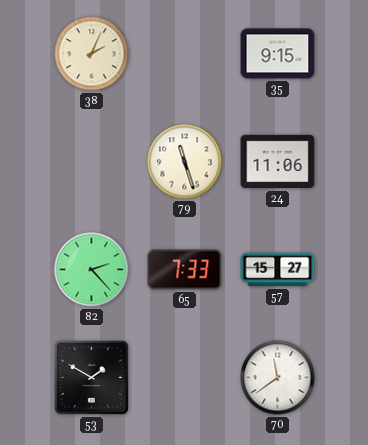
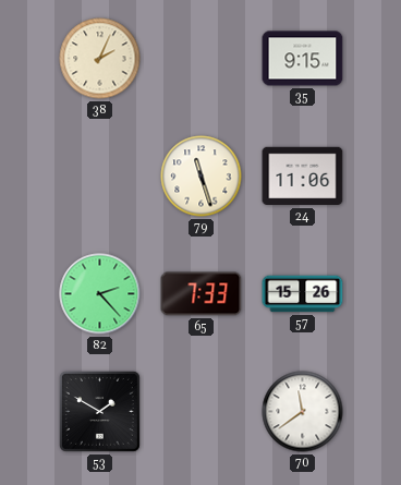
57: 15:27 -> 15:26 (303, 294)
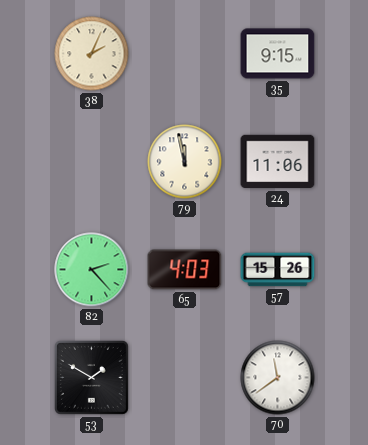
79: 11:27 -> 11:58 (185, 162)
65: 7:33 -> 4:03 (185, 270)
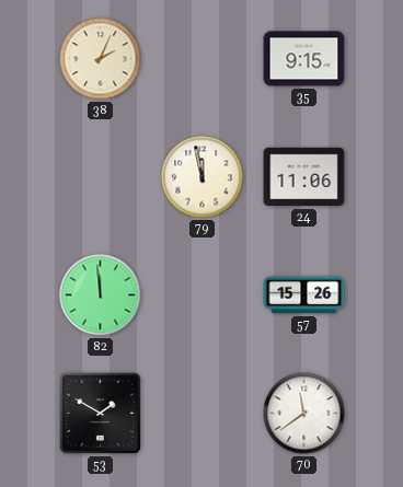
82: 2:23 -> 11:59 (101, 295)
65: 4:03 -> none (185, 270)
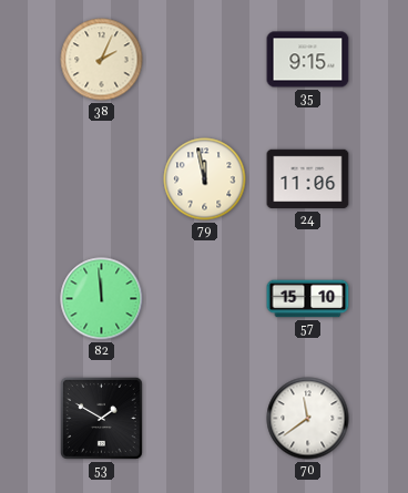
57: 15:26 -> 15:10 (308, 299)
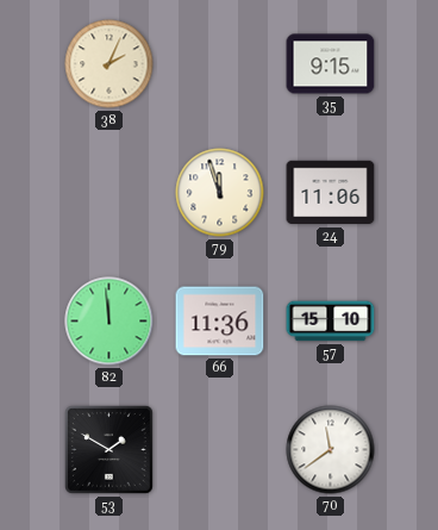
79: 11:58 -> 11:57 (220, 193)
66: none -> 11:36 (220, 322)
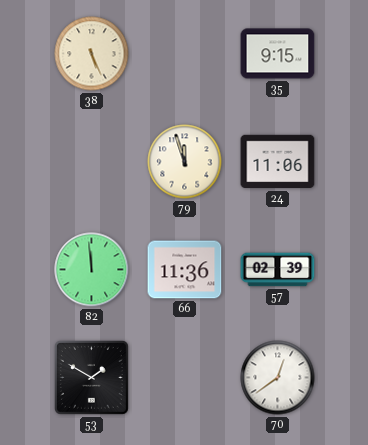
38: 2:04 -> 5:26 (92, 54)
57: 15:10 -> 02:39 (278, 270)
70: 11:39 -> 12:39 (278, 378)
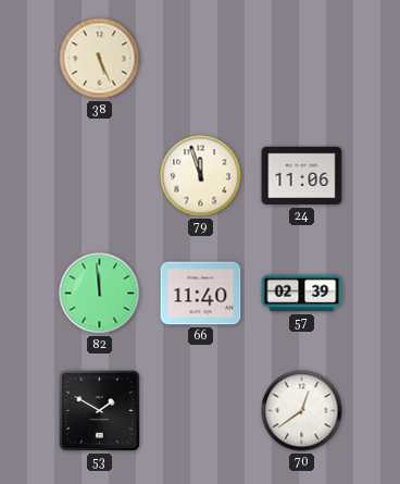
35: 9:15 -> none (278, 54)
66: 11:36 -> 11:40 (201, 294)
